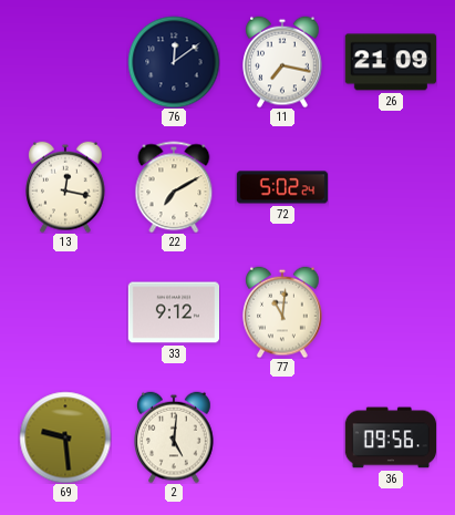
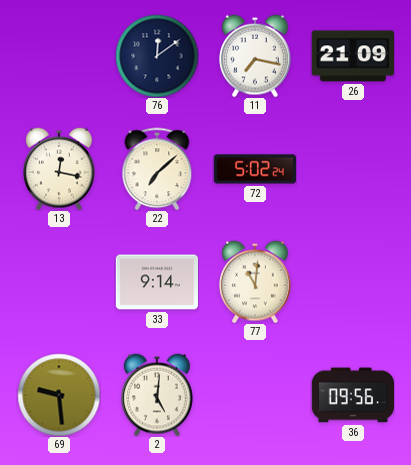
22: 7:10 -> 7:08 (157, 169)
33: 9:12 -> 9:14 (156, 282)
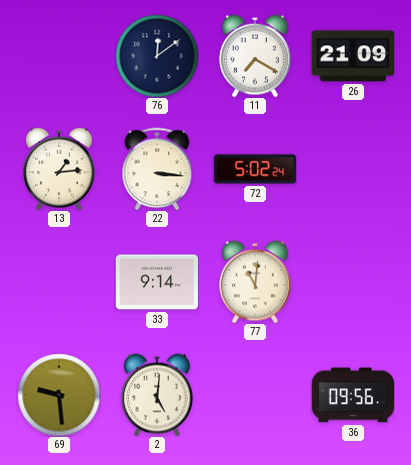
11: 7:17 -> 7:20 (255, 56)
13: 12:17 -> 1:14 (59, 169)
22: 7:08 -> 3:16 (157, 169)
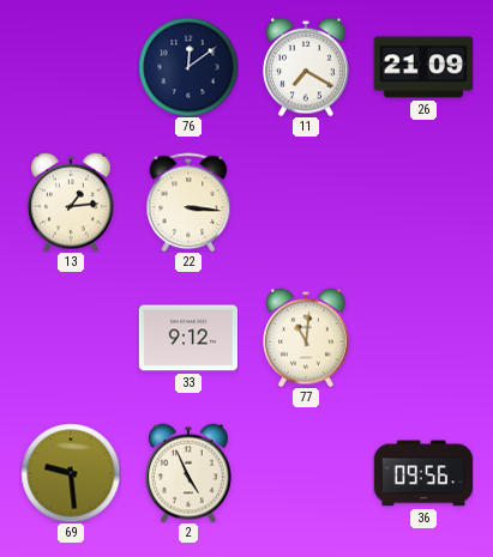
72: 5:02 -> none (255, 169)
33: 9:14 -> 9:12 (187, 338)
2: 5:01 -> 4:56 (188, 473)
